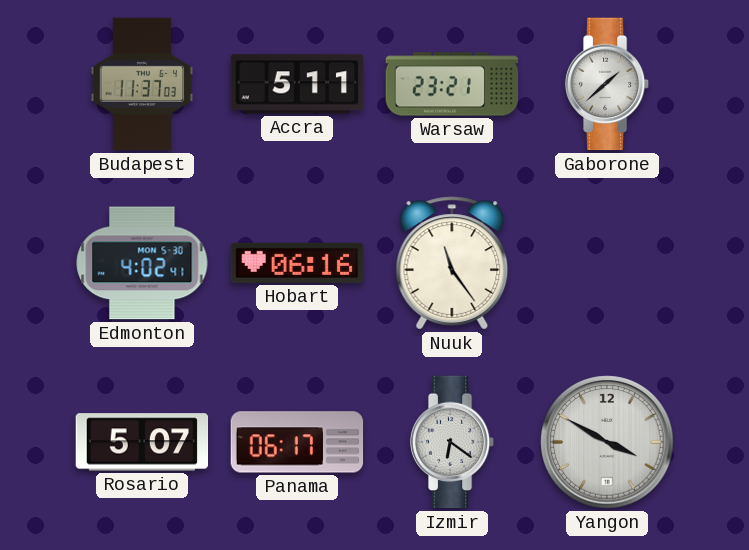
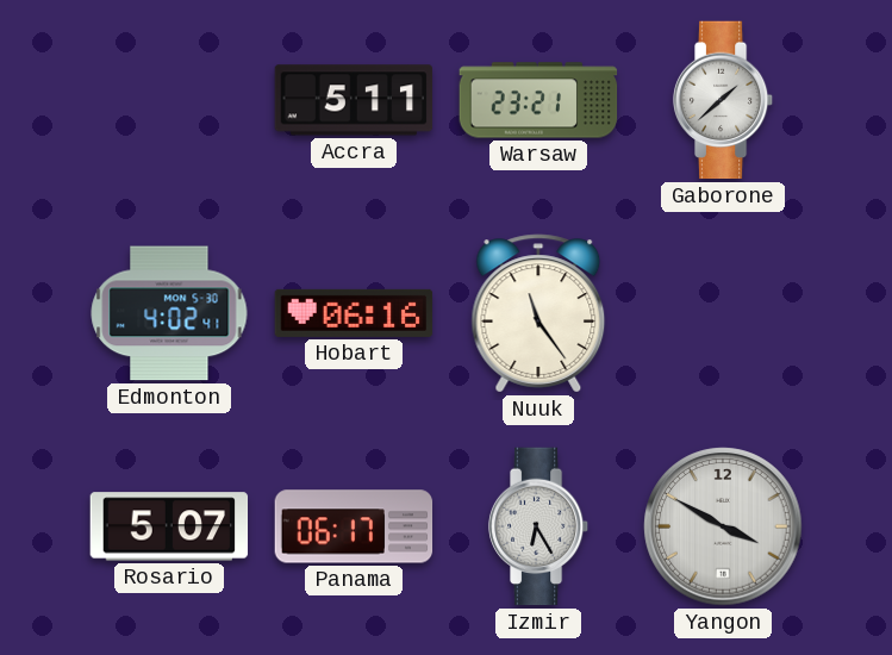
Budapest: 11:37 -> none (142, 84)
Izmir: 6:21 -> 6:25 (538, 526)
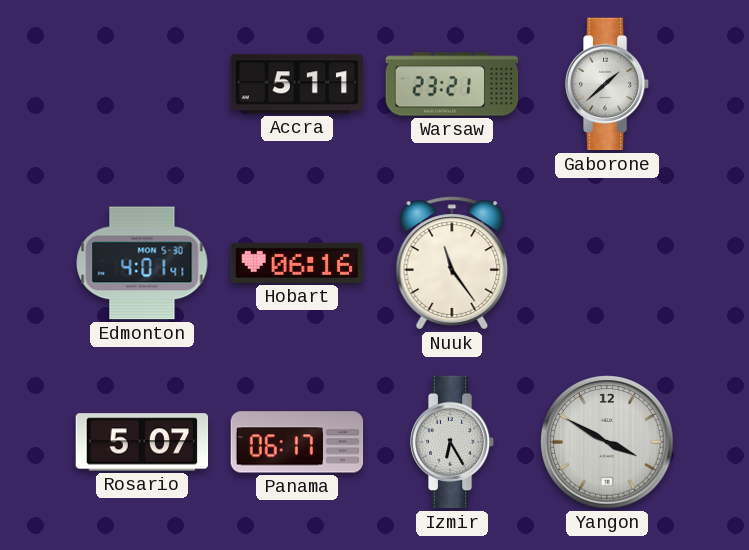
Edmonton: 4:02 -> 4:01 (142, 263)
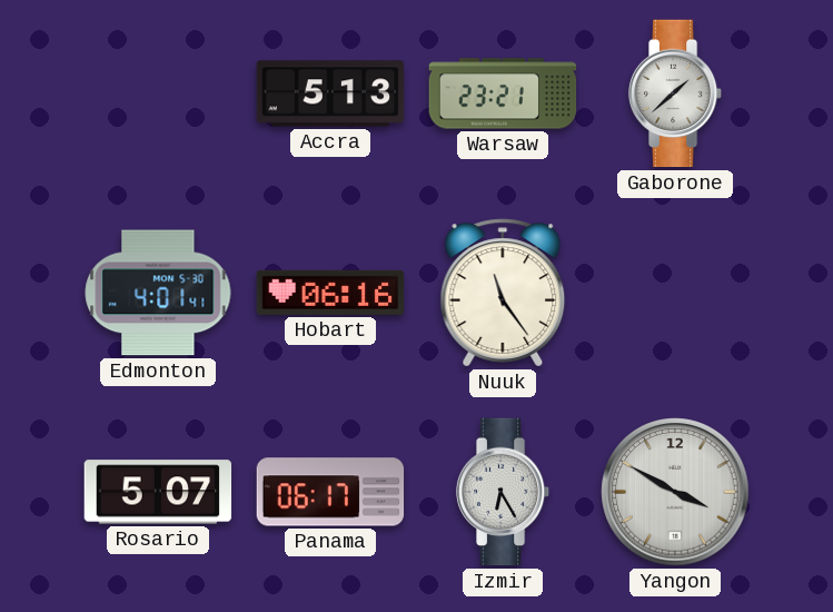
Accra: 5:11 -> 5:13 (330, 93)
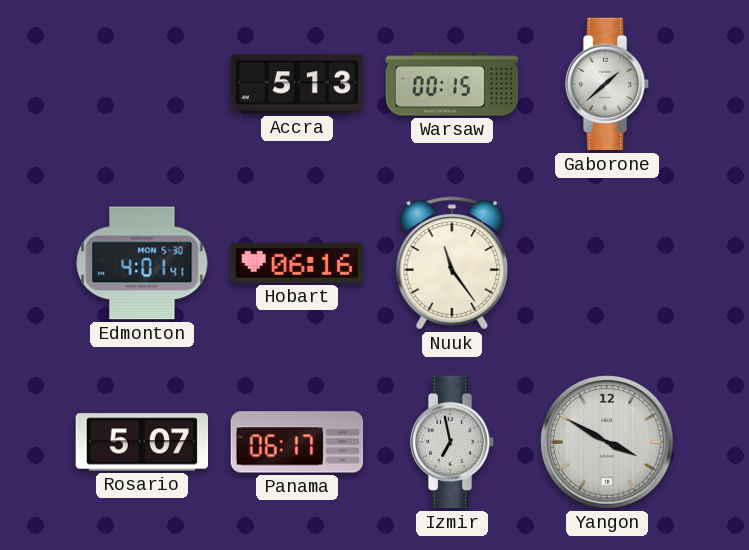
Warsaw: 23:21 -> 00:15 (452, 84)
Izmir: 6:25 -> 6:58 (452, 442)
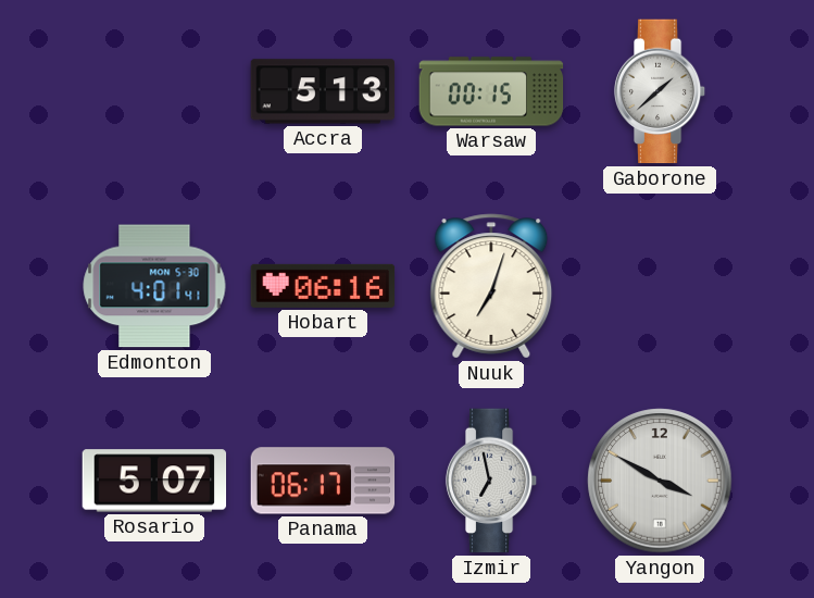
Nuuk: 11:24 -> 7:03 (491, 286)
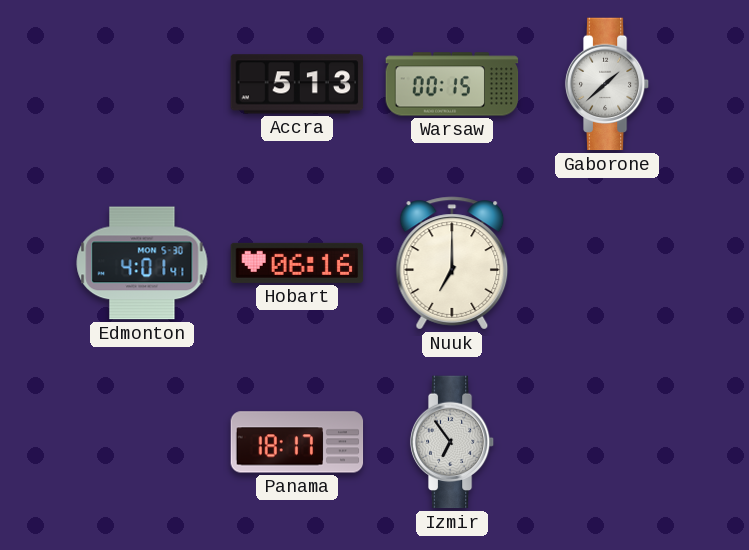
Nuuk: 7:03 -> 7:00 (452, 263)
Rosario: 5:07 -> none (154, 481)
Panama: 06:17 -> 18:17 (297, 442)
Izmir: 6:58 -> 6:54 (452, 442)
Yangon: 3:50 -> none (660, 481)
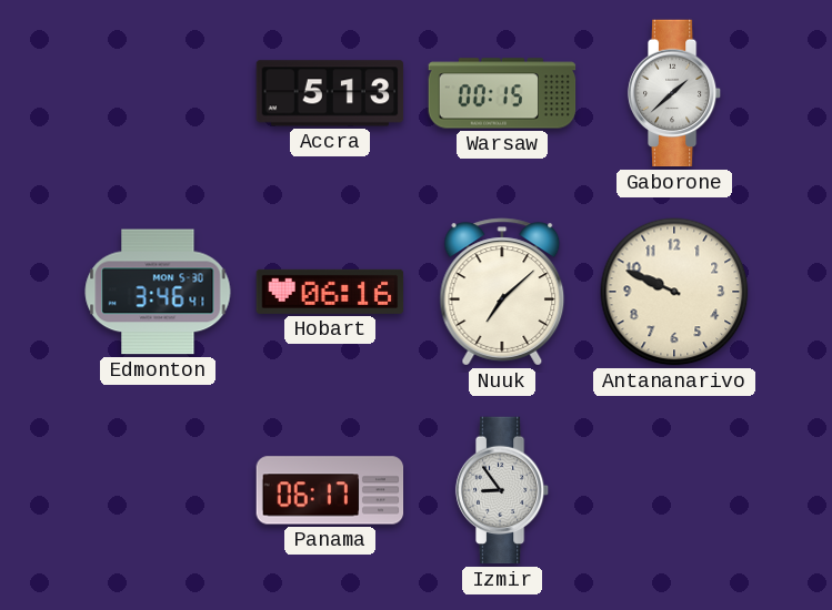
Edmonton: 4:01 -> 3:46 (158, 292)
Nuuk: 7:00 -> 7:08 (502, 292)
Antananarivo: none -> 9:49 (674, 292)
Panama: 18:17 -> 06:17 (330, 490)
Izmir: 6:54 -> 8:54 (502, 490)
